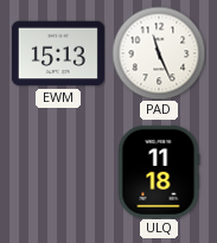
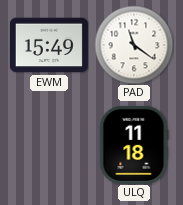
EWM: 15:13 -> 15:49 (49, 45)
PAD: 11:26 -> 11:21 (134, 45)
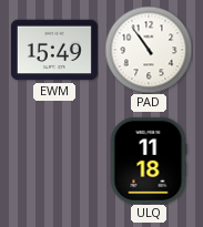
PAD: 11:21 -> 10:54 (149, 50)
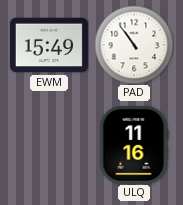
ULQ: 11:18 -> 11:16 (134, 145)
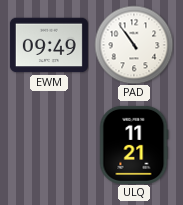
EWM: 15:49 -> 09:49 (49, 45)
ULQ: 11:16 -> 11:21 (134, 145)
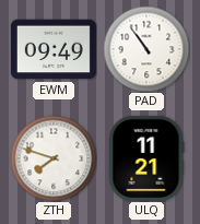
ZTH: none -> 7:48 (54, 158)
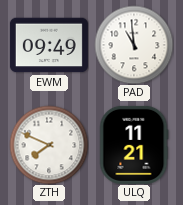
PAD: 10:54 -> 10:59 (134, 45)
ZTH: 7:48 -> 7:49 (49, 145)
